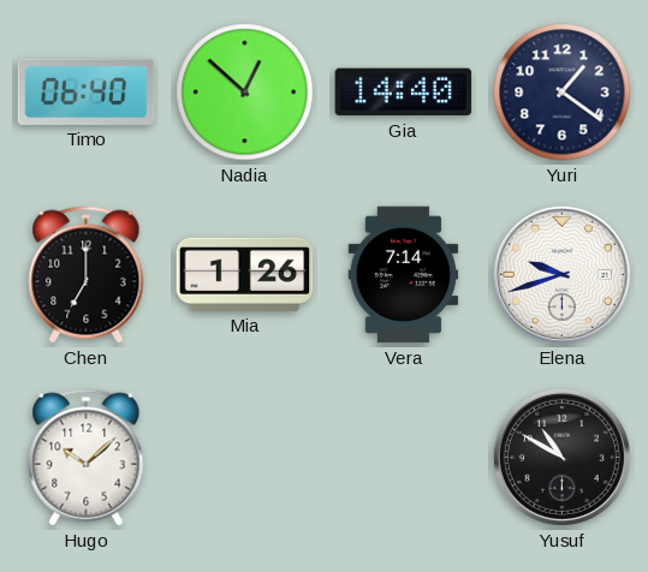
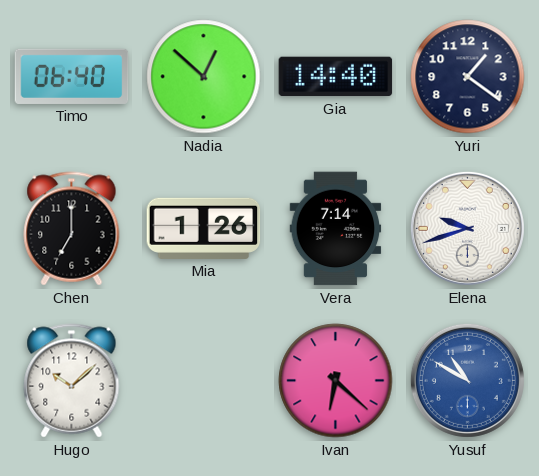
Ivan: none -> 6:22 (336, 381)
Yusuf dial: black -> blue (467, 380)
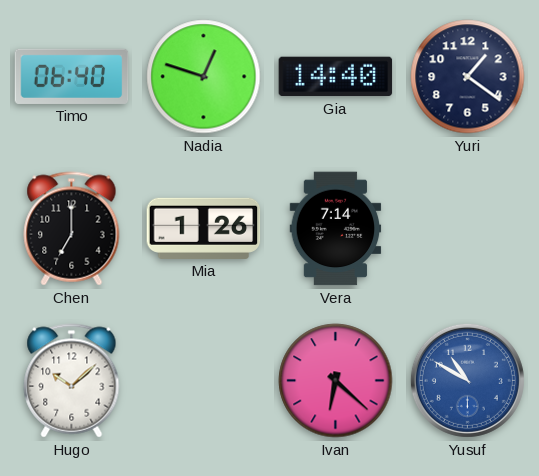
Nadia: 12:52 -> 12:48 (204, 77)
Elena: 9:42 -> none (467, 228)
